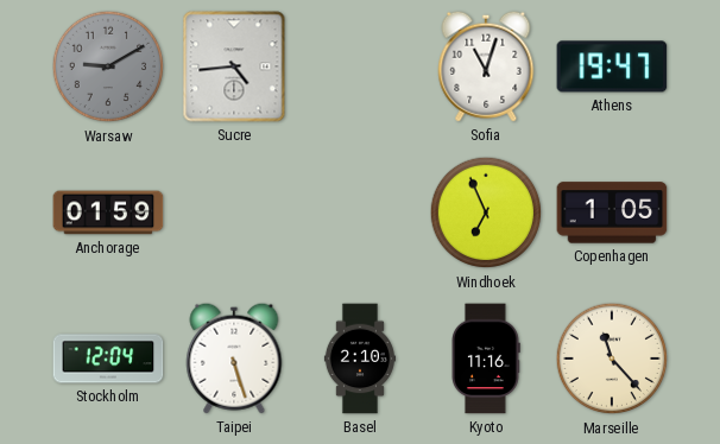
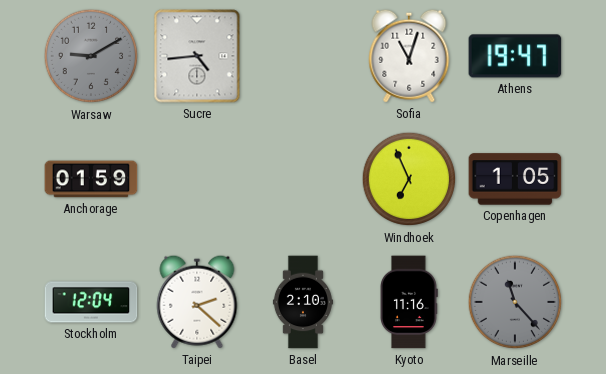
Taipei: 5:27 -> 2:22 (197, 302)
Marseille dial: cream -> grey (515, 302)
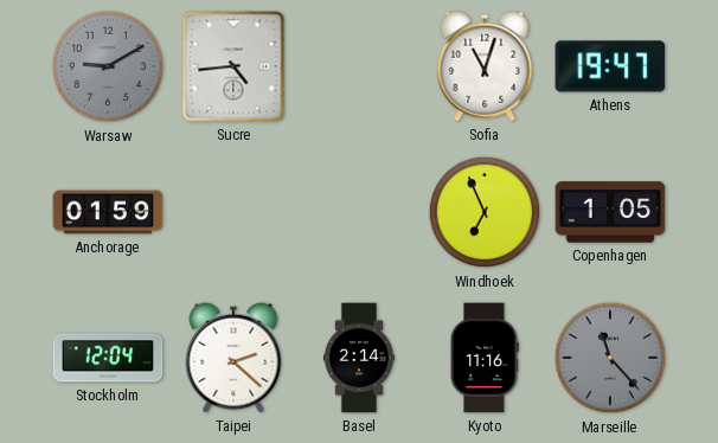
Basel: 2:10 -> 2:14 (359, 358)
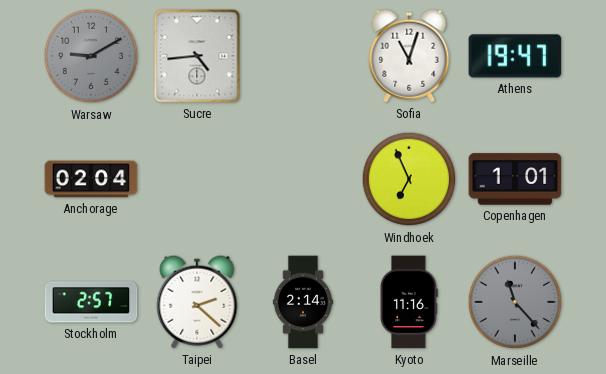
Anchorage: 01:59 -> 02:04 (91, 179)
Copenhagen: 1:05 -> 1:01 (515, 179)
Stockholm: 12:04 -> 2:57 (91, 302)
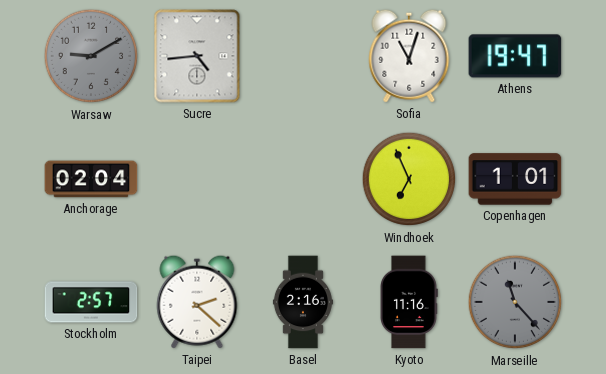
Basel: 2:14 -> 2:16 (303, 302)
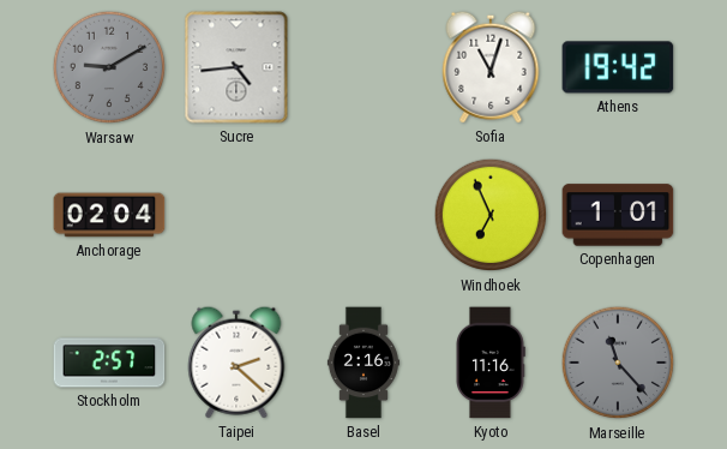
Athens: 19:47 -> 19:42 (618, 67)
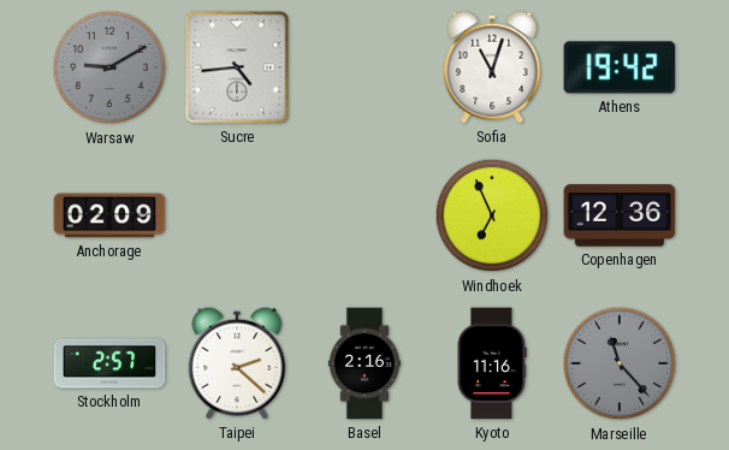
Anchorage: 02:04 -> 02:09 (109, 215)
Copenhagen: 1:01 -> 12:36 (620, 215)
